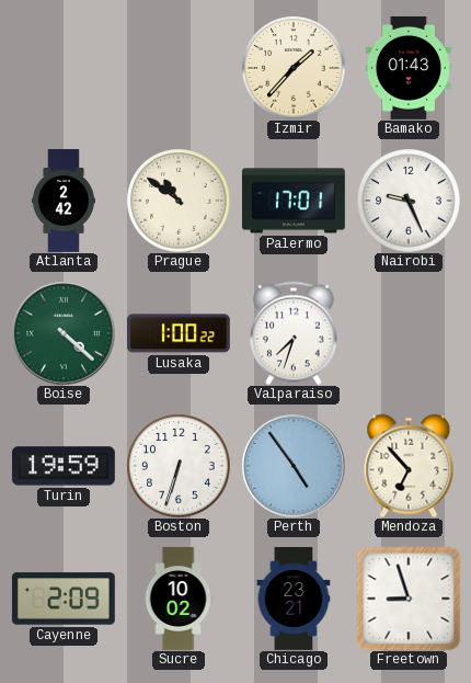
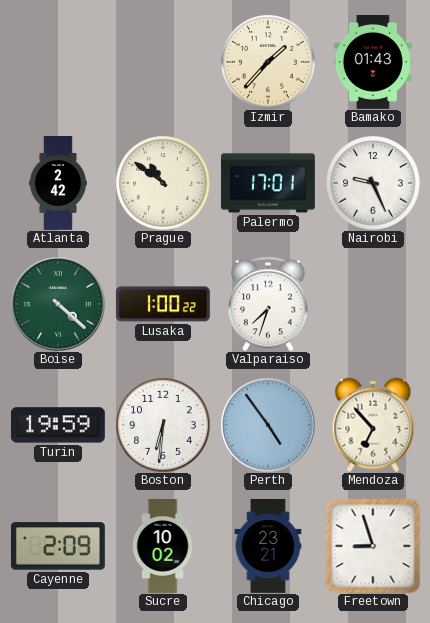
Boston: 6:33 -> 6:31 (163, 425)
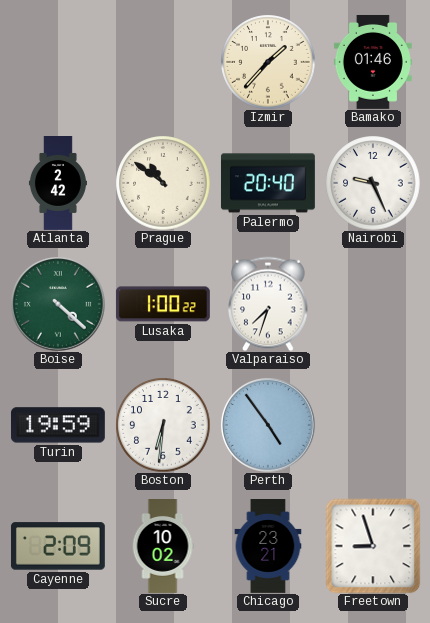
Bamako: 01:43 -> 01:46 (373, 62)
Palermo: 17:01 -> 20:40 (268, 183)
Mendoza: 6:53 -> none (373, 425)
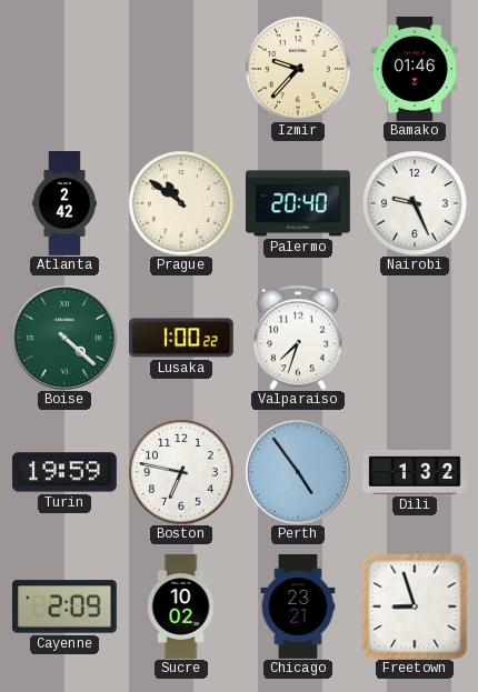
Izmir: 1:37 -> 9:37 (298, 69)
Boston: 6:31 -> 6:47 (181, 472)
Dili: none -> 1:32 (416, 472)
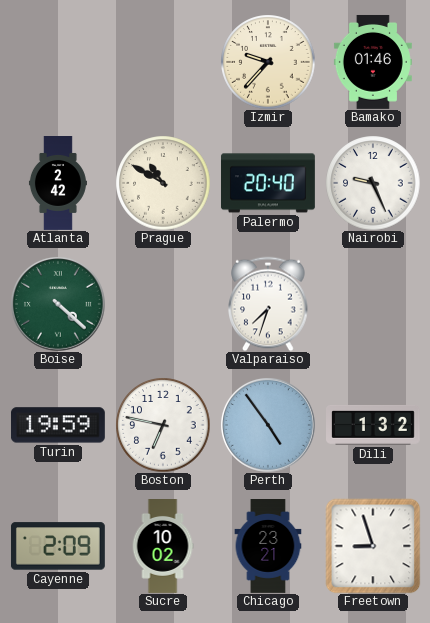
Prague: 10:51 -> 10:50 (163, 183)
Lusaka: 1:00 -> none (181, 338)
